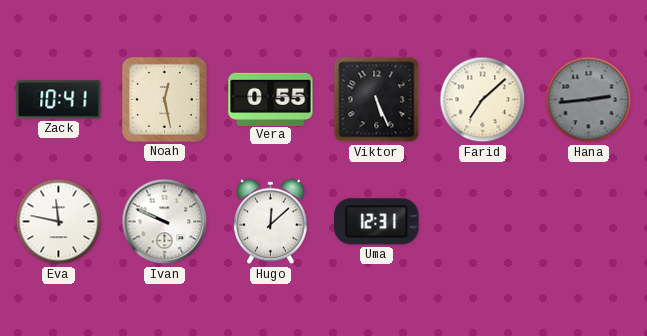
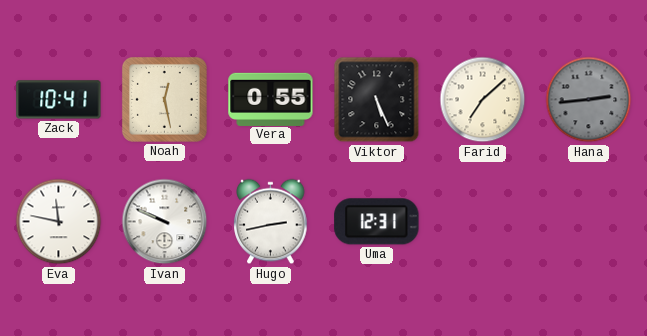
Hugo: 12:08 -> 2:43 (271, 222)
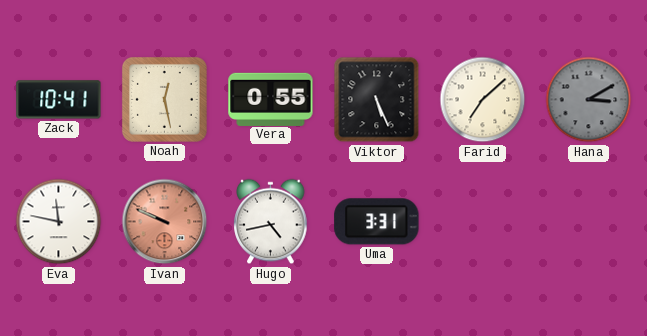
Hana: 2:44 -> 3:10 (589, 100)
Ivan dial: white -> salmon (165, 222)
Hugo: 2:43 -> 4:43 (271, 222)
Uma: 12:31 -> 3:31 (377, 222)
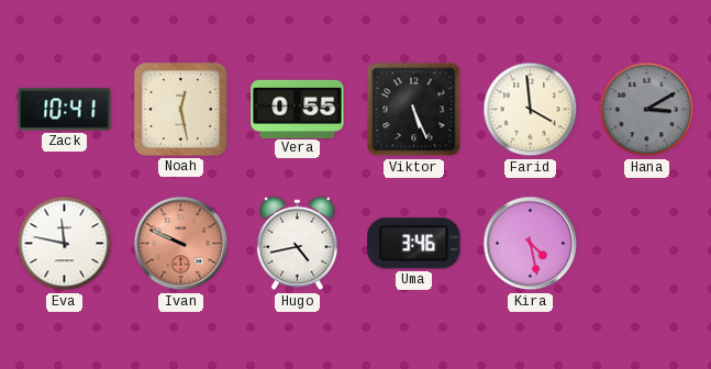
Farid: 7:08 -> 3:59 (531, 110)
Uma: 3:31 -> 3:46 (414, 244)
Kira: none -> 4:28 (531, 244)
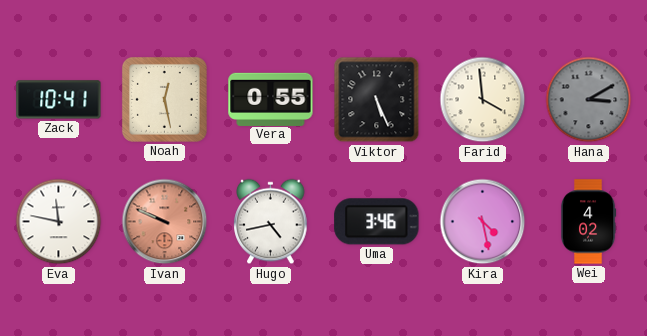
Wei: none -> 4:02 (588, 222)
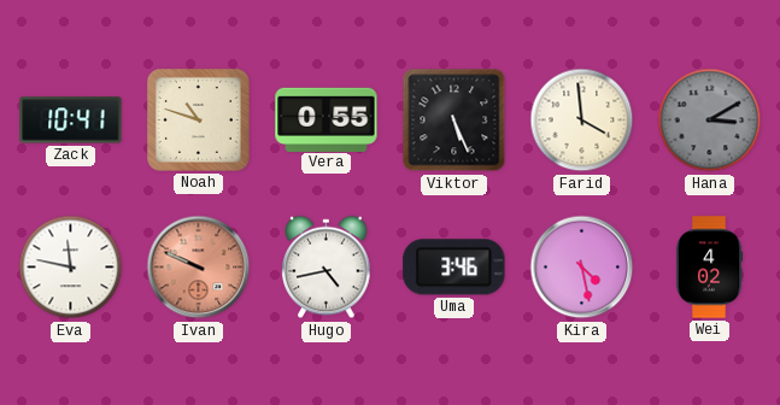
Noah: 12:28 -> 10:48 (198, 119)
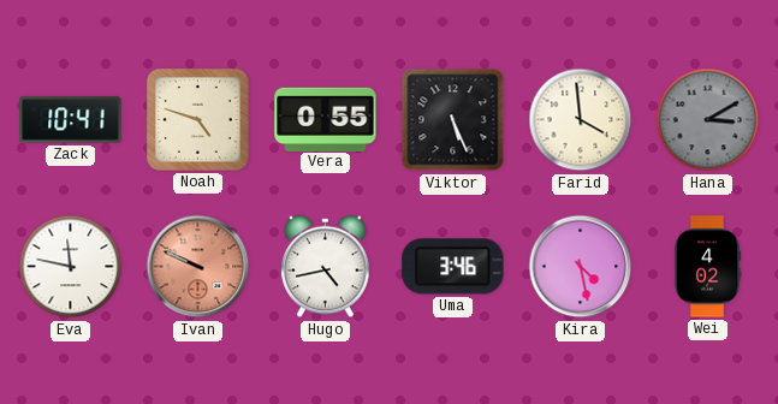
Noah: 10:48 -> 4:48 (197, 119)
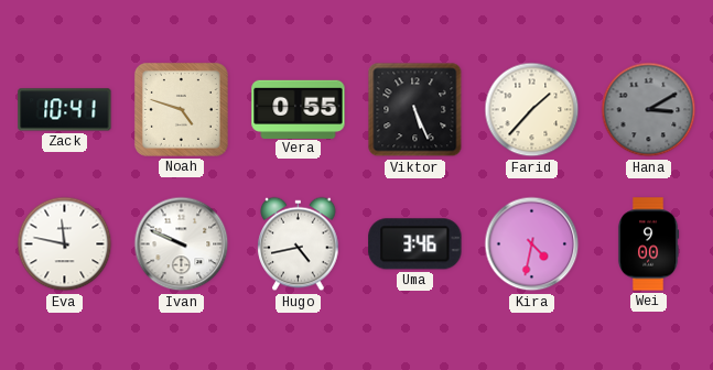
Farid: 3:59 -> 1:37 (532, 110)
Ivan dial: salmon -> white (182, 244)
Kira: 4:28 -> 4:32 (532, 244)
Wei: 4:02 -> 9:00 (648, 244)
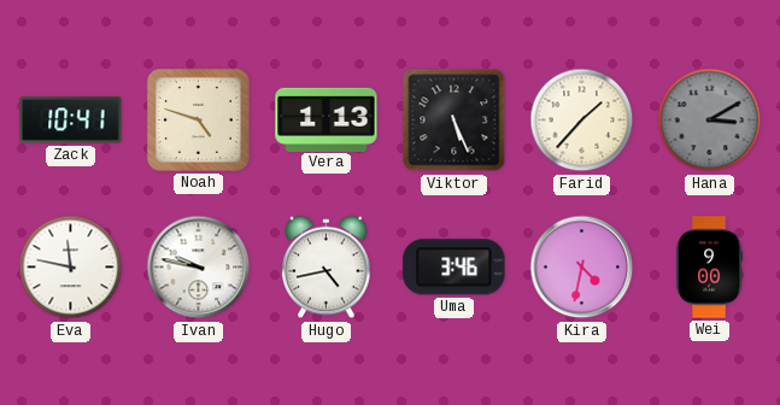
Vera: 0:55 -> 1:13 (327, 119)
Ivan: 9:49 -> 9:47 (199, 268)
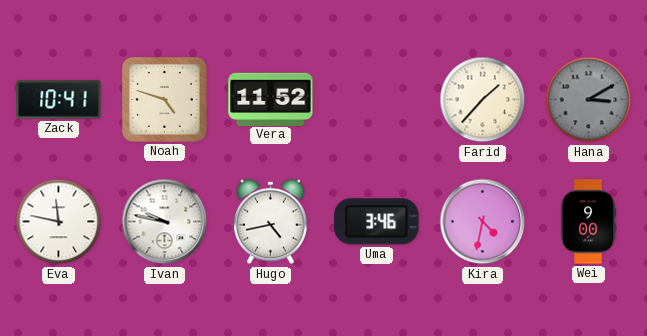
Vera: 1:13 -> 11:52 (271, 99)
Viktor: 5:26 -> none (454, 121)
